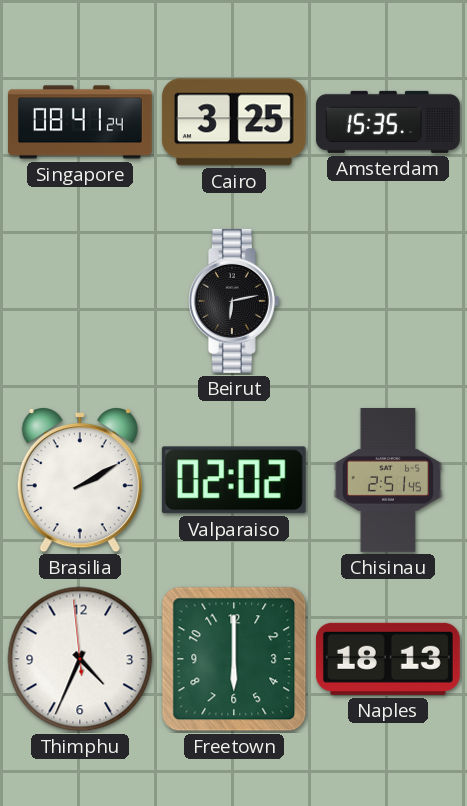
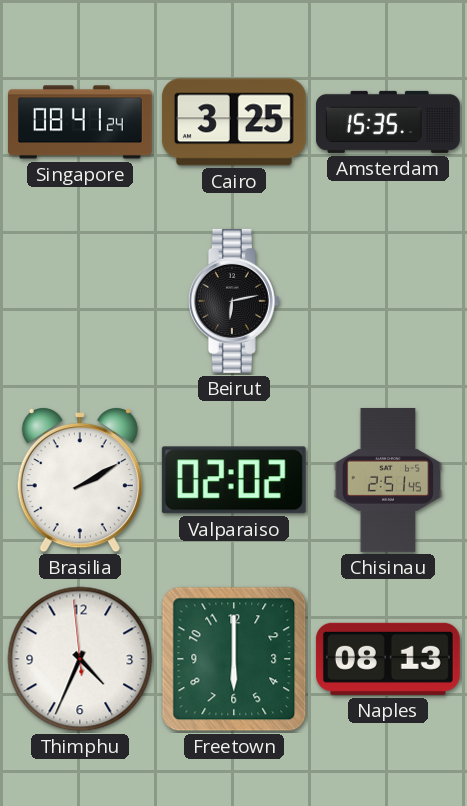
Naples: 18:13 -> 08:13 (388, 659)
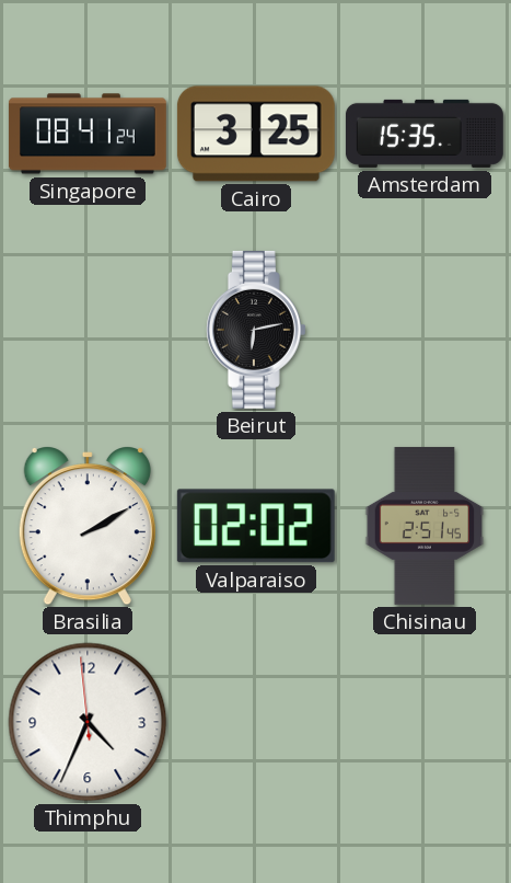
Freetown: 6:00 -> none (234, 659)
Naples: 08:13 -> none (388, 659)
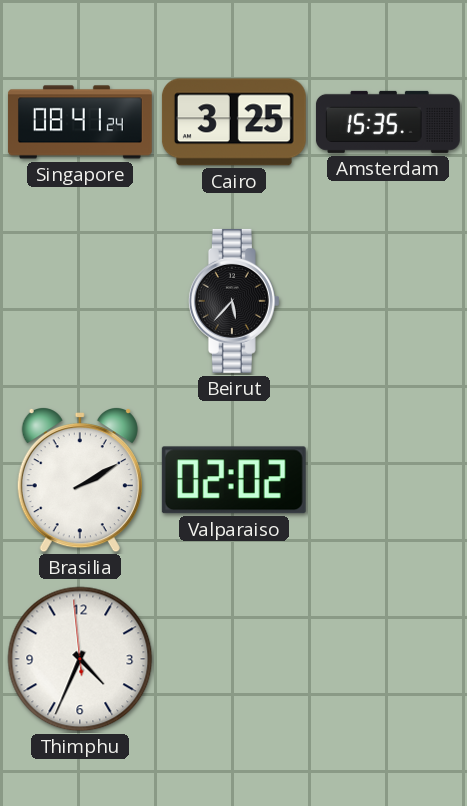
Beirut: 6:13 -> 5:37 (234, 301)
Chisinau: 2:51 -> none (425, 526)
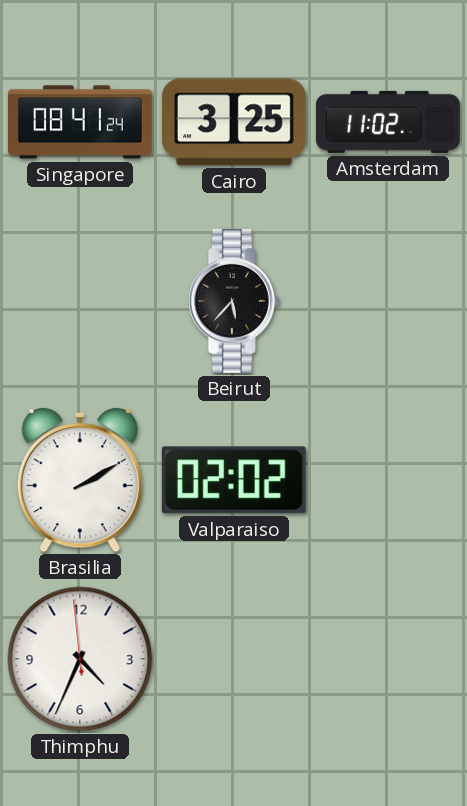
Amsterdam: 15:35 -> 11:02 (388, 122)
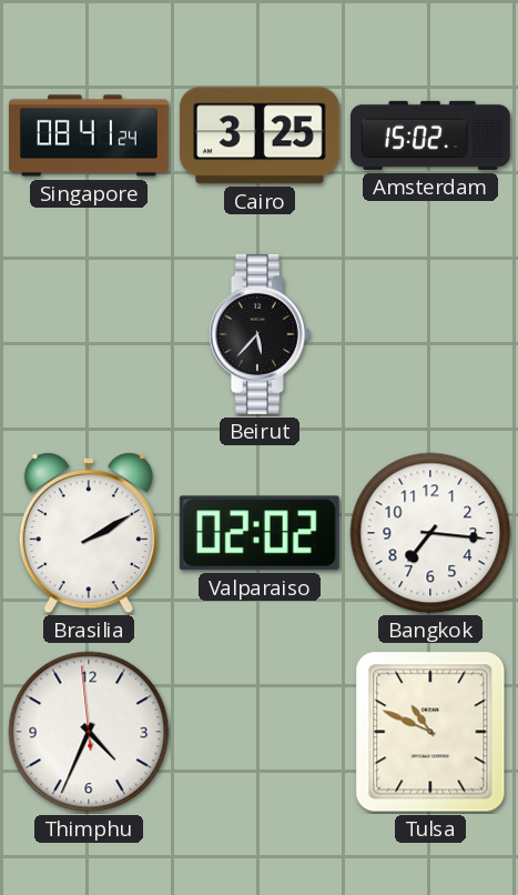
Amsterdam: 11:02 -> 15:02 (430, 135)
Bangkok: none -> 7:16 (430, 533)
Tulsa: none -> 10:49 (430, 732)
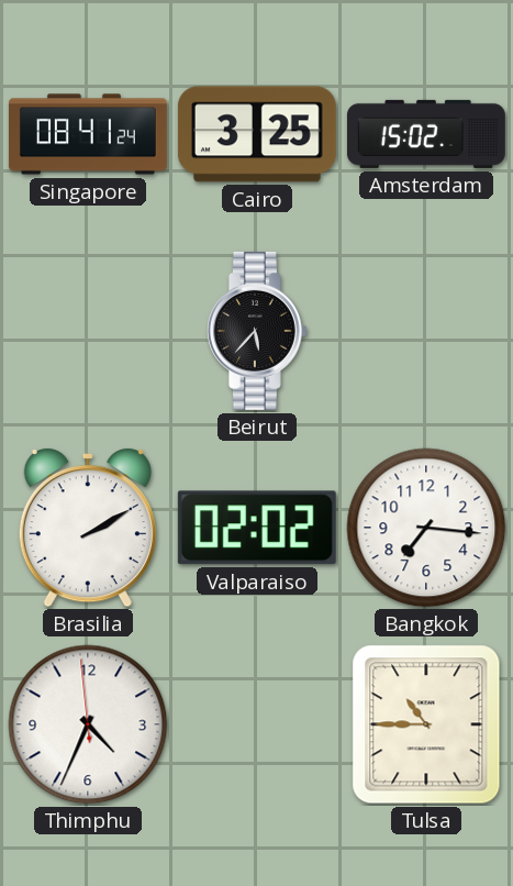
Tulsa: 10:49 -> 10:45 (426, 724)
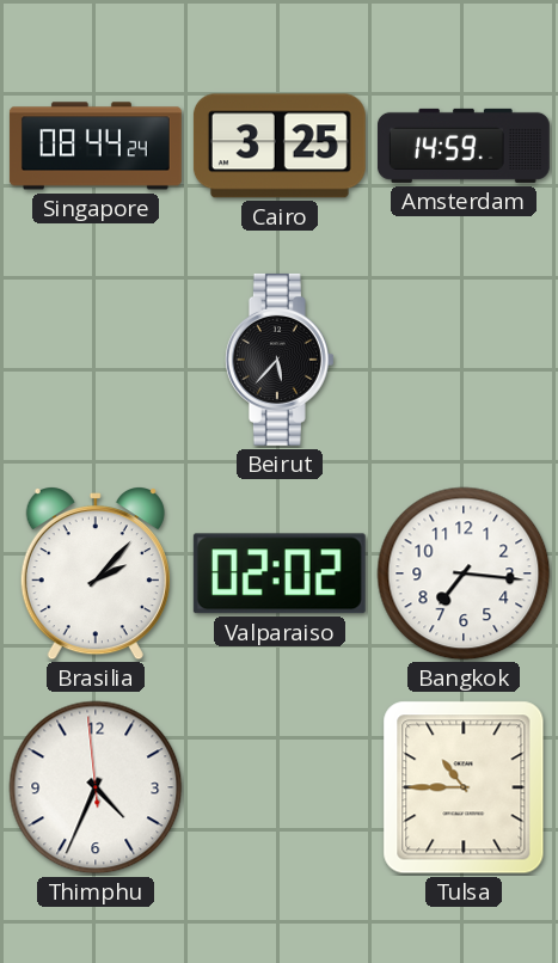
Singapore: 08:41 -> 08:44 (96, 146)
Amsterdam: 15:02 -> 14:59 (464, 146)
Brasilia: 2:10 -> 2:07 (96, 575)
